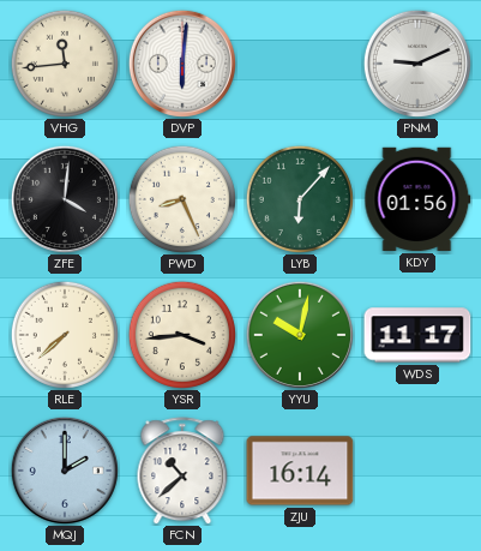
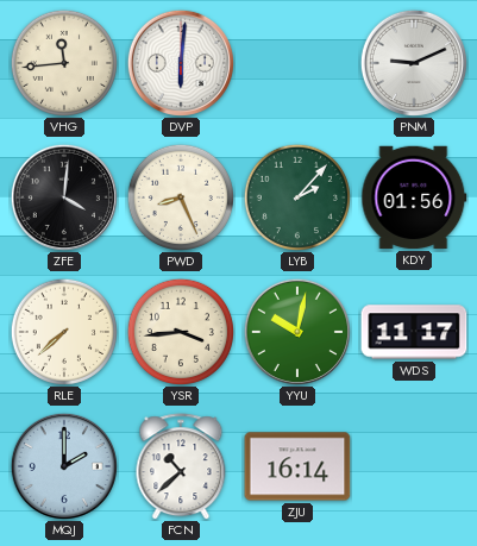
LYB: 6:07 -> 2:07 (297, 197)
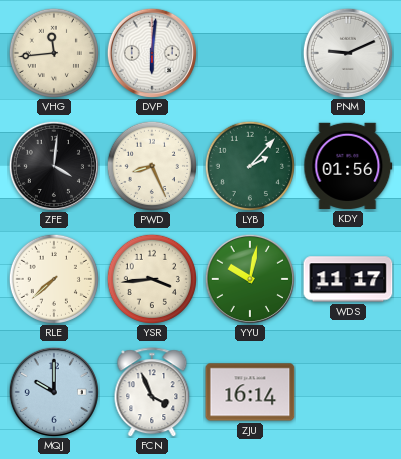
MQJ: 2:00 -> 10:00 (54, 392)
FCN: 10:38 -> 3:56 (152, 392)
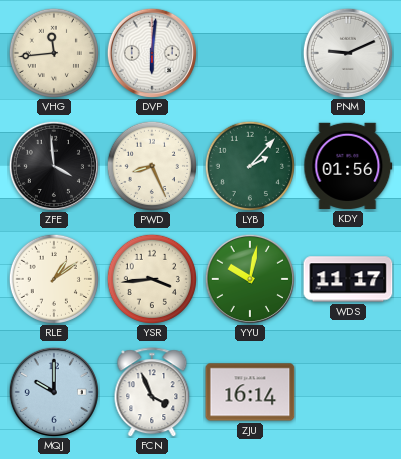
ZFE: 4:01 -> 3:59 (54, 166)
RLE: 7:38 -> 1:09 (54, 279)
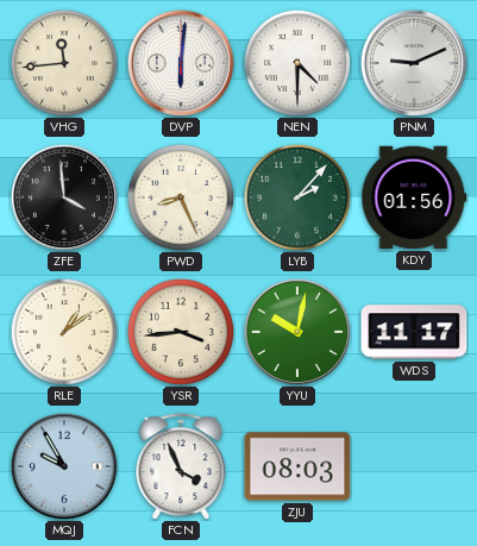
NEN: none -> 4:30 (297, 63)
MQJ: 10:00 -> 9:55 (64, 466)
ZJU: 16:14 -> 08:03 (297, 466)
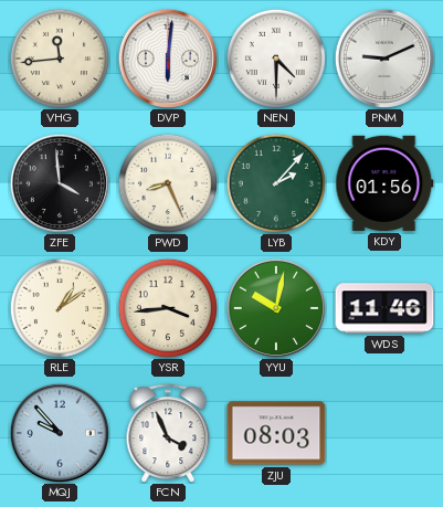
WDS: 11:17 -> 11:46 (384, 308)
MQJ: 9:55 -> 9:53 (60, 433)
